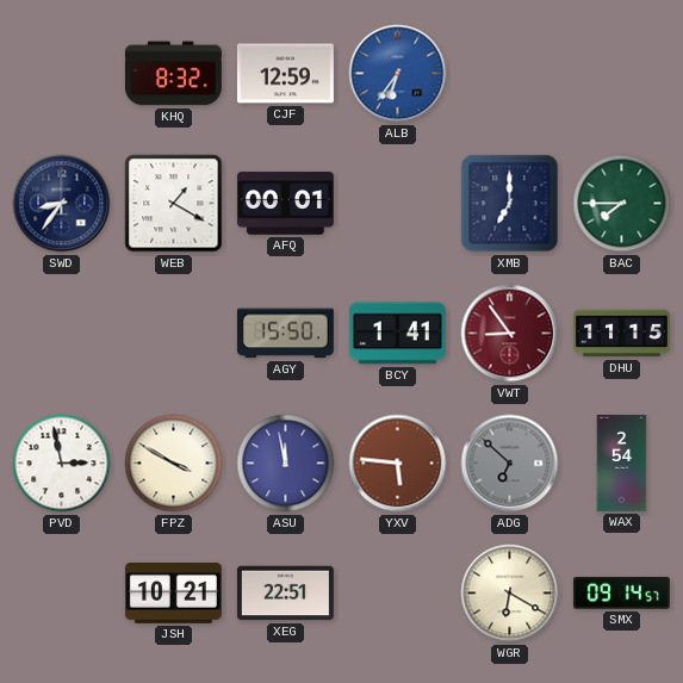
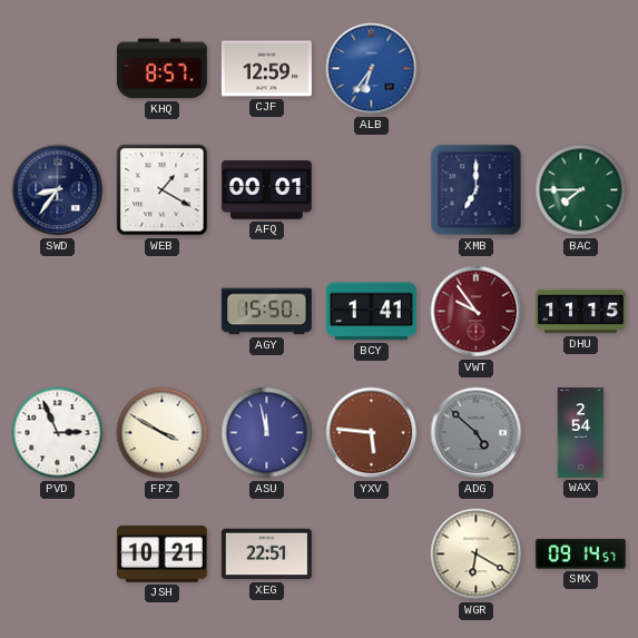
KHQ: 8:32 -> 8:57 (161, 69)
VWT: 8:54 -> 9:54 (477, 312)
PVD: 2:58 -> 2:56 (58, 433)
ADG: 6:52 -> 4:52 (477, 433)
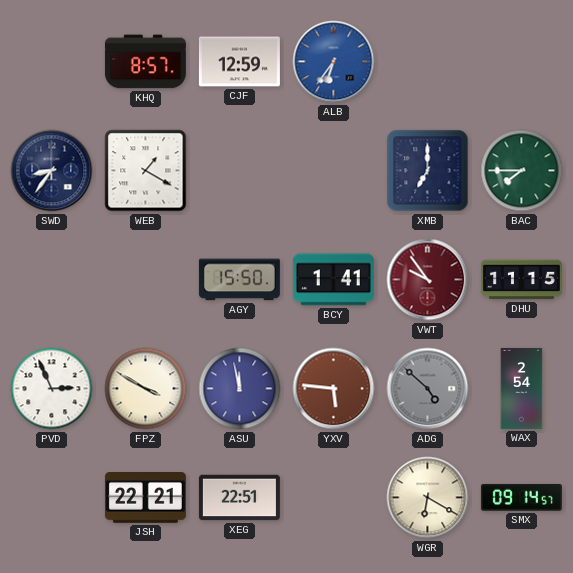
AFQ: 00:01 -> none (266, 190)
JSH: 10:21 -> 22:21 (145, 498)
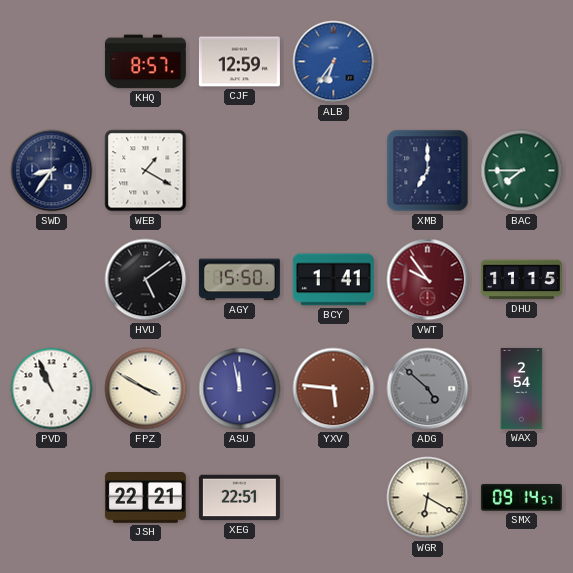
HVU: none -> 5:09 (146, 280)
PVD: 2:56 -> 10:56 (52, 389)
